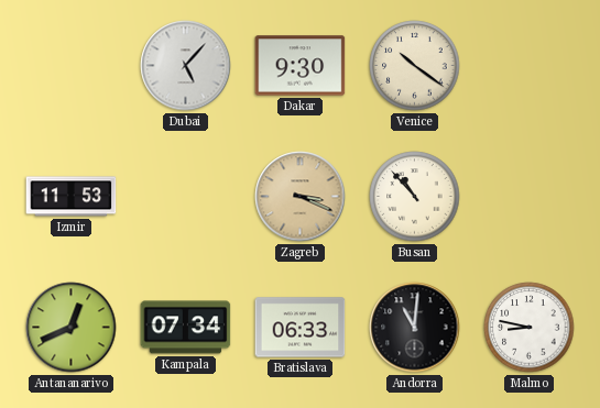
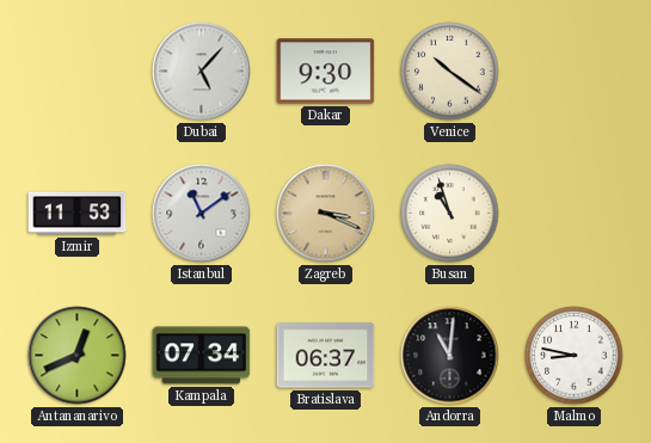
Istanbul: none -> 11:09 (202, 214)
Busan: 10:53 -> 10:57 (450, 214)
Bratislava: 06:33 -> 06:37 (326, 356)
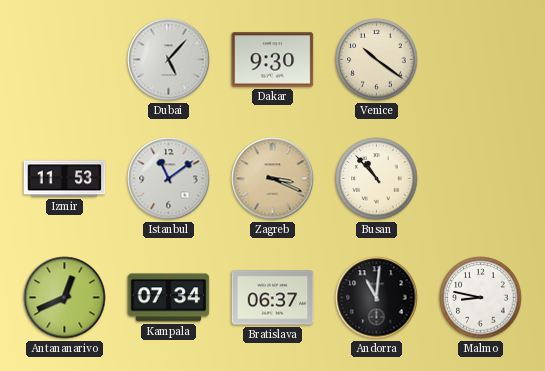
Busan: 10:57 -> 10:53 (377, 179)
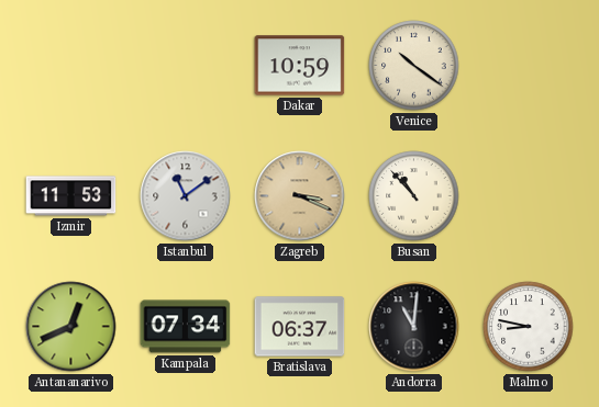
Dubai: 5:07 -> none (169, 60)
Dakar: 9:30 -> 10:59 (300, 66)
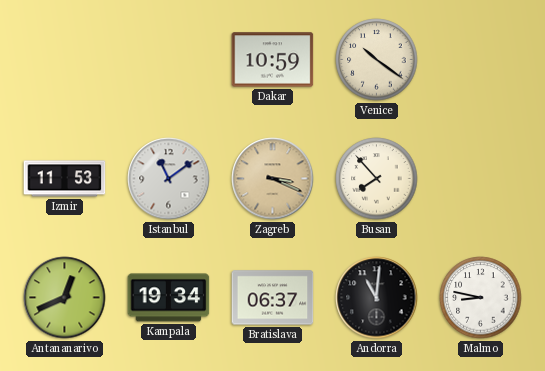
Busan: 10:53 -> 7:53 (377, 179)
Kampala: 07:34 -> 19:34 (169, 298)
